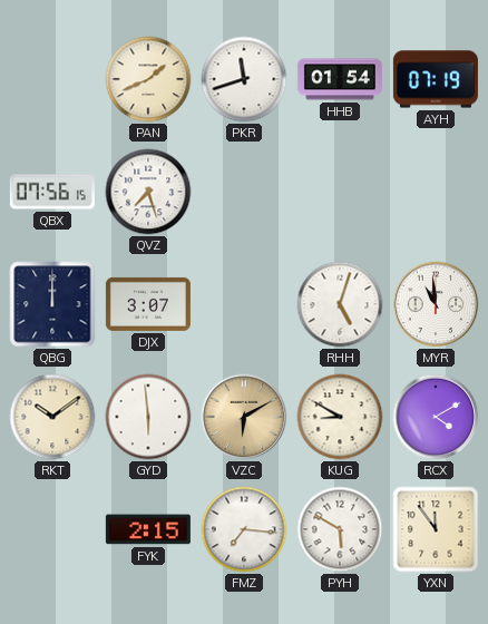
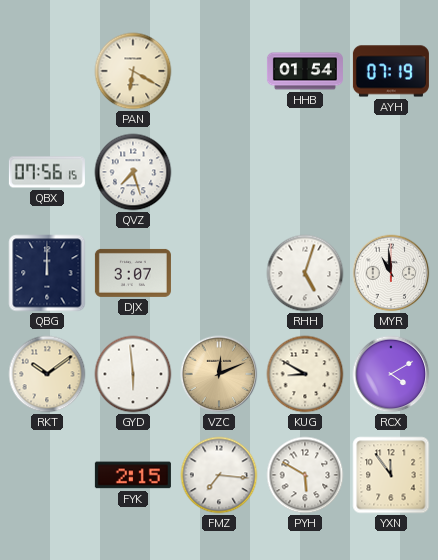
PAN: 1:41 -> 6:20 (133, 71)
PKR: 11:42 -> none (244, 79)
VZC: 6:10 -> 12:11 (219, 374)
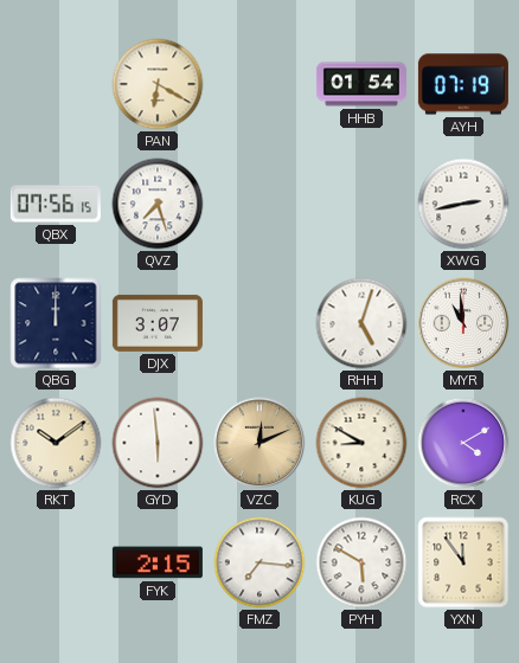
XWG: none -> 2:43 (463, 204)
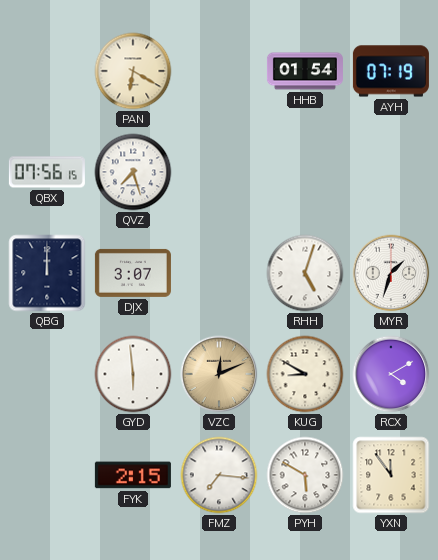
XWG: 2:43 -> none (463, 204)
MYR: 10:59 -> 1:33 (391, 273)
RKT: 10:09 -> none (56, 443)
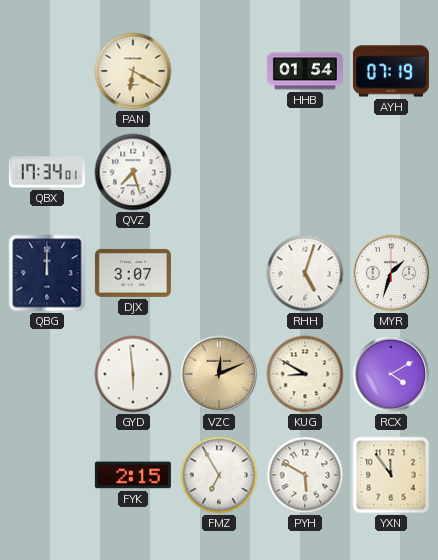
QBX: 07:56 -> 17:34 (47, 172)
FMZ: 7:16 -> 6:55 (219, 475)
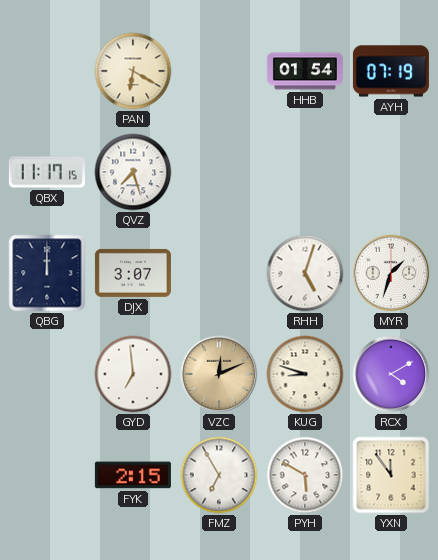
QBX: 17:34 -> 11:17 (47, 172)
GYD: 5:59 -> 6:59 (133, 374)
KUG: 8:50 -> 8:48 (305, 374)
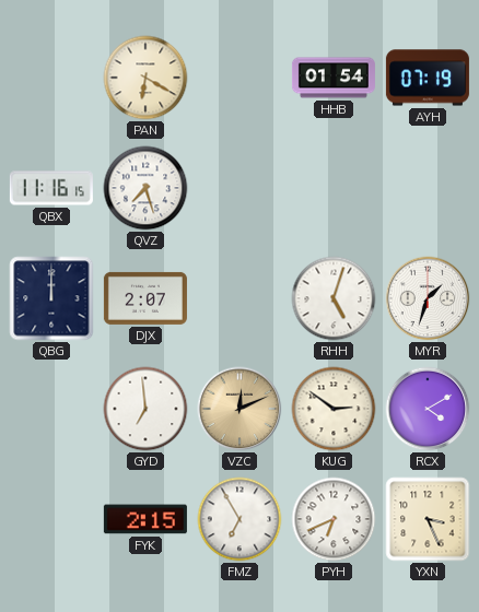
QBX: 11:17 -> 11:16 (51, 188)
DJX: 3:07 -> 2:07 (145, 298)
KUG: 8:48 -> 2:51 (334, 409)
PYH: 5:50 -> 6:41 (334, 519)
YXN: 11:54 -> 3:26 (428, 519)
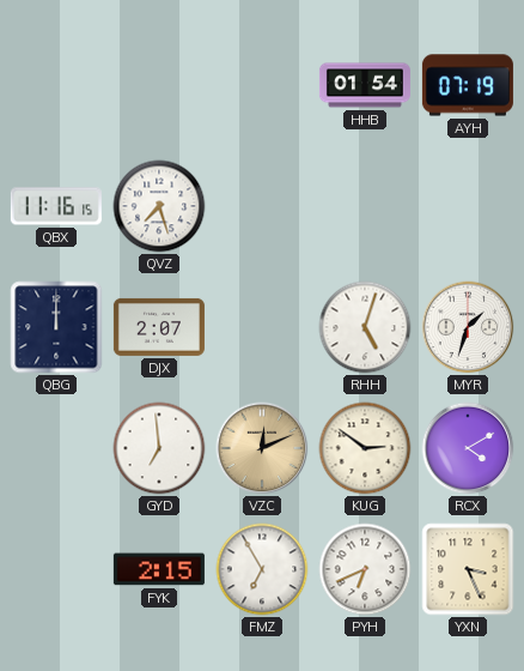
PAN: 6:20 -> none (145, 78)
